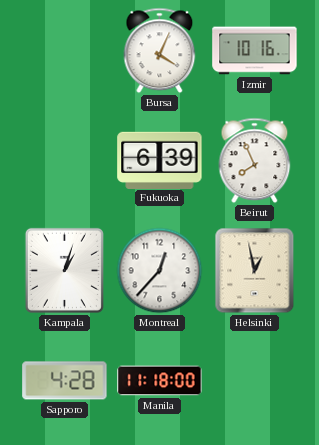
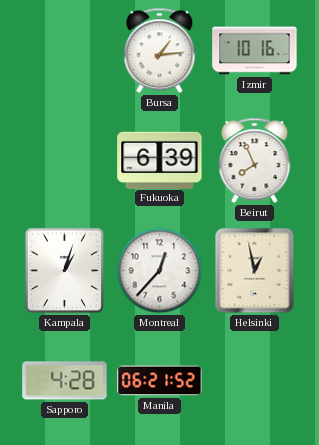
Bursa: 4:04 -> 1:14 (160, 51)
Manila: 11:18 -> 06:21 (160, 381)
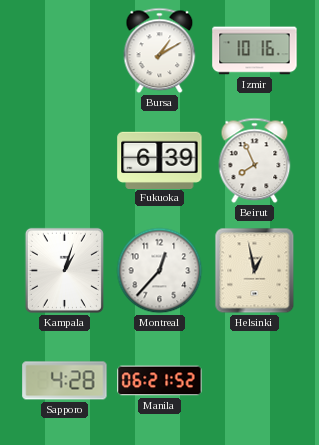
Bursa: 1:14 -> 1:10 (160, 51)
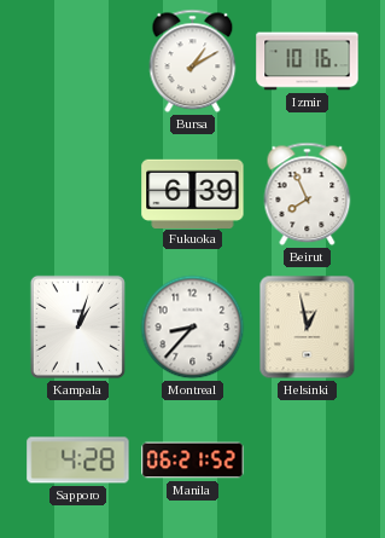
Montreal: 12:37 -> 8:37 (193, 328)
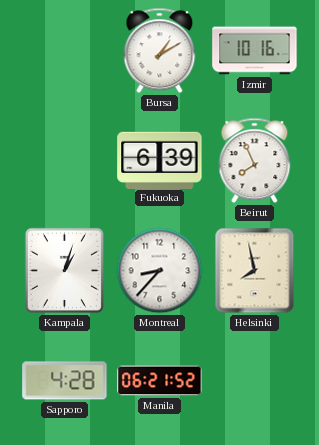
Helsinki: 12:58 -> 7:58 (255, 271)
